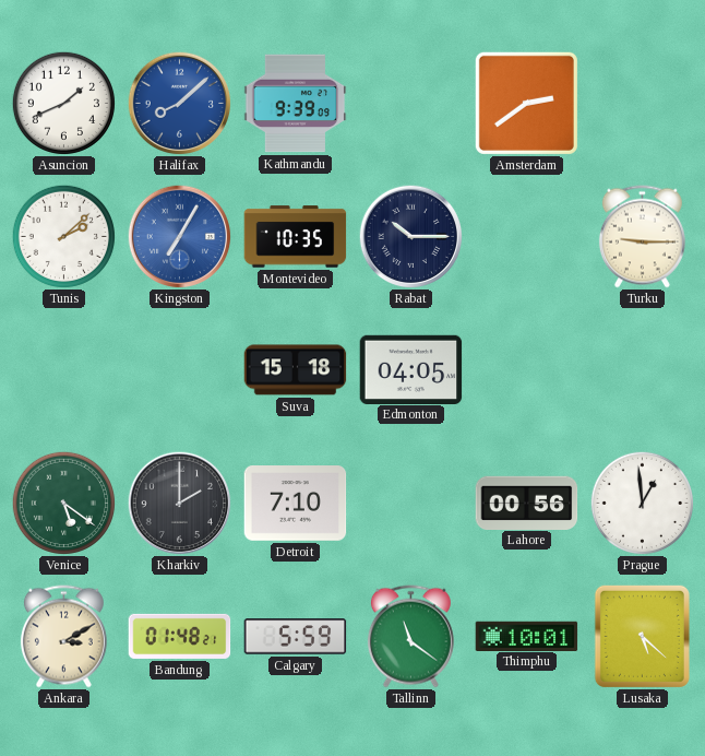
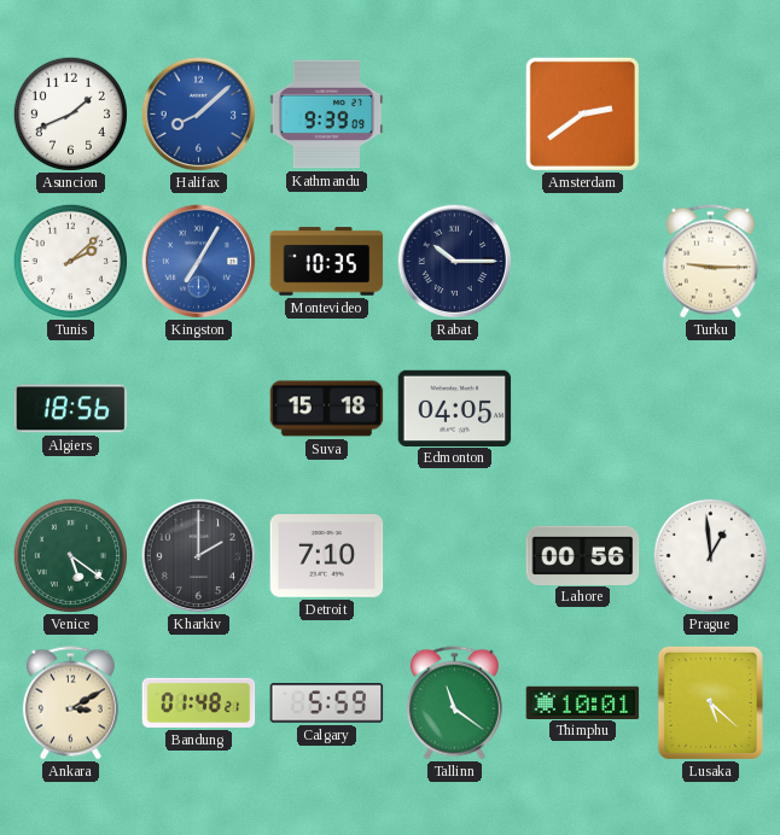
Algiers: none -> 18:56 (71, 409)
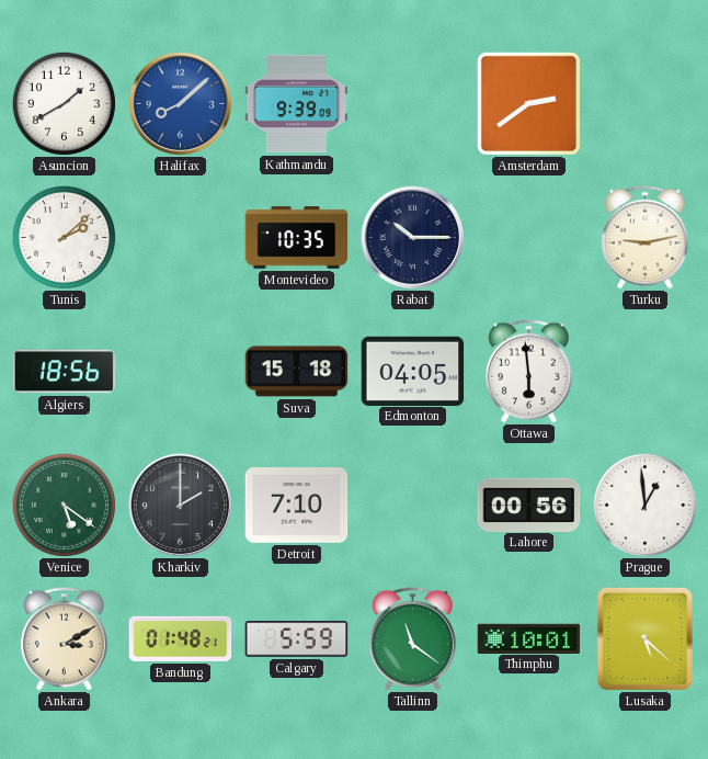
Asuncion: 1:41 -> 1:40 (64, 103)
Kingston: 7:05 -> none (198, 261)
Turku: 9:15 -> 9:13 (644, 238)
Ottawa: none -> 5:59 (528, 372)
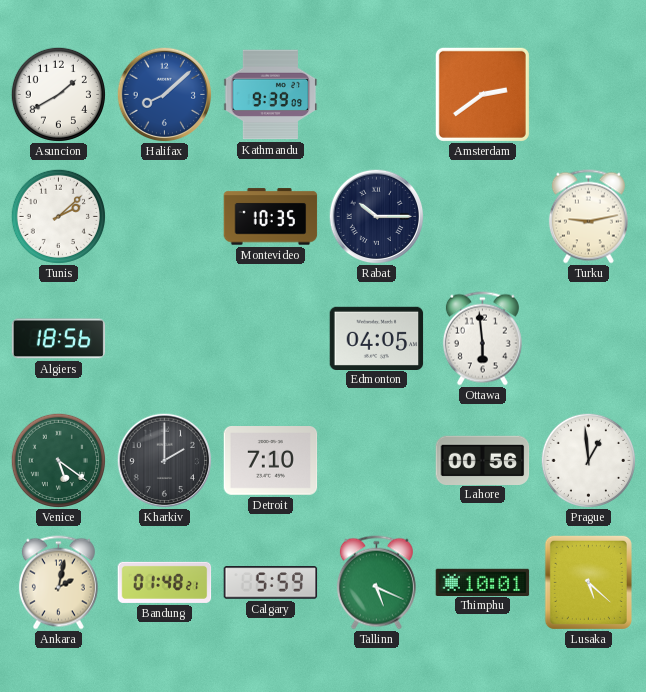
Suva: 15:18 -> none (297, 372)
Ankara: 3:10 -> 2:02 (58, 583)
Tallinn: 11:21 -> 5:19 (376, 583)
